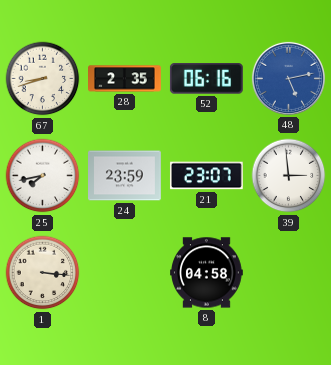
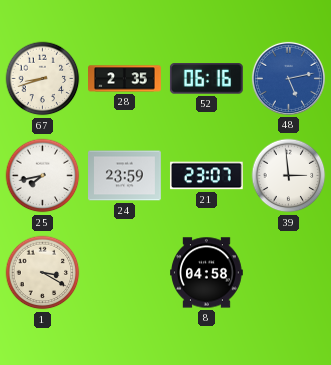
1: 3:16 -> 3:20 (43, 273)
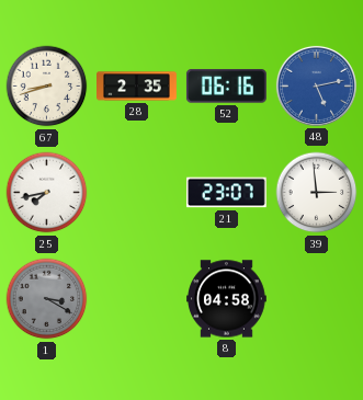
24: 23:59 -> none (125, 176)
1 dial: cream -> grey (47, 299)
